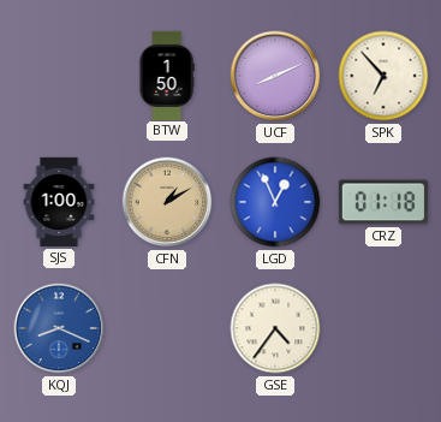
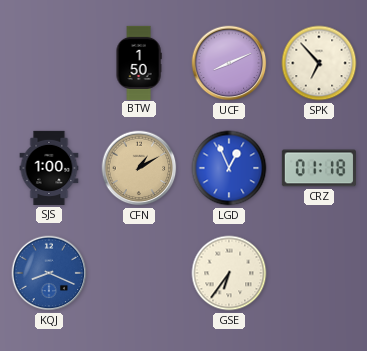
GSE: 4:36 -> 6:36 (229, 273)
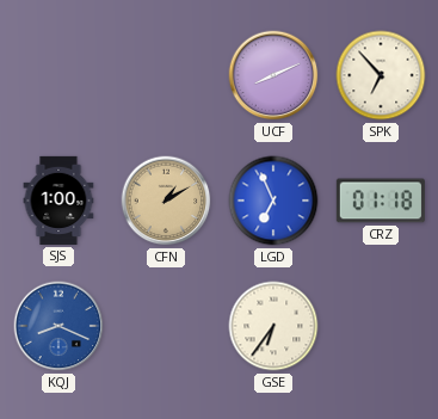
BTW: 1:50 -> none (139, 62)
LGD: 12:56 -> 6:56 (273, 201)
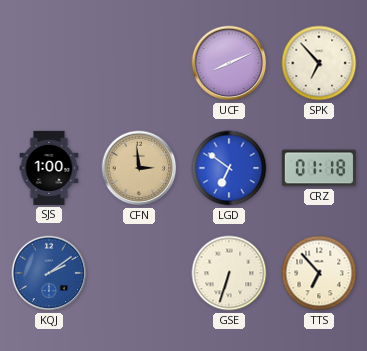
CFN: 1:10 -> 2:59 (139, 168)
LGD: 6:56 -> 6:51 (229, 168)
KQJ: 8:19 -> 2:09 (49, 273)
GSE: 6:36 -> 6:33 (229, 273)
TTS: none -> 6:53 (319, 273)
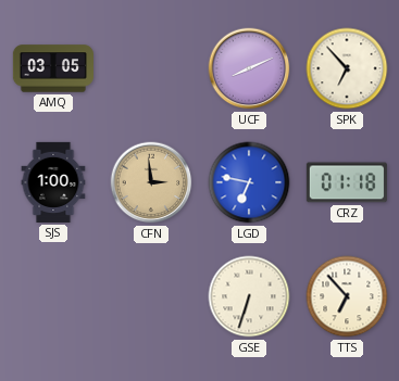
AMQ: none -> 03:05 (52, 68)
LGD: 6:51 -> 6:47 (249, 182)
KQJ: 2:09 -> none (49, 273)
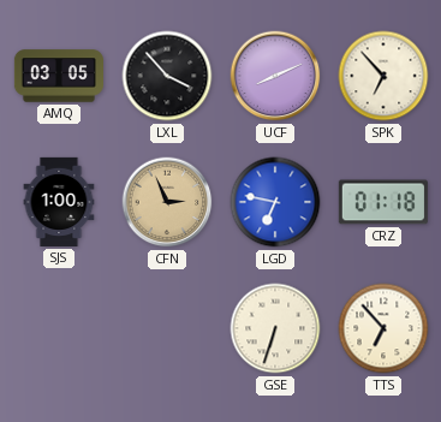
LXL: none -> 3:53 (167, 76)
CFN: 2:59 -> 2:56 (167, 202)
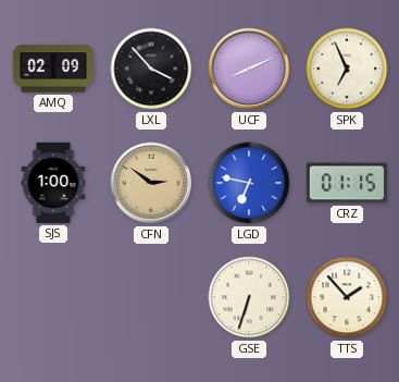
AMQ: 03:05 -> 02:09 (52, 69)
SPK: 6:53 -> 6:56 (347, 69)
CFN: 2:56 -> 2:51 (151, 183)
CRZ: 01:18 -> 01:15 (347, 183)
TTS: 6:53 -> 1:53 (347, 297)
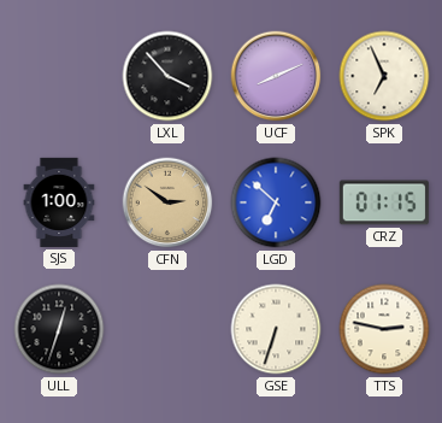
AMQ: 02:09 -> none (52, 69)
LGD: 6:47 -> 6:52 (276, 202)
ULL: none -> 12:33 (59, 329)
TTS: 1:53 -> 2:47 (384, 329)
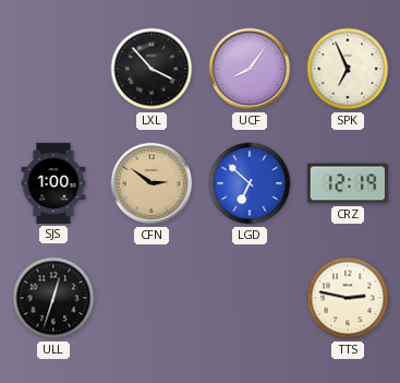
UCF: 8:11 -> 8:06 (250, 69)
CRZ: 01:15 -> 12:19 (348, 183)
GSE: 6:33 -> none (276, 329)
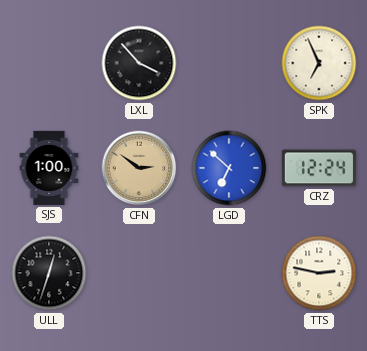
UCF: 8:06 -> none (250, 69)
CRZ: 12:19 -> 12:24 (319, 168)
